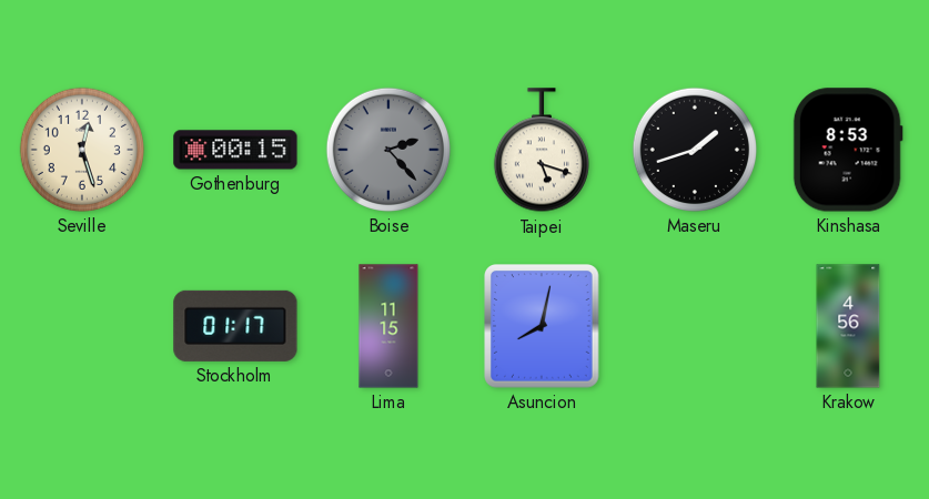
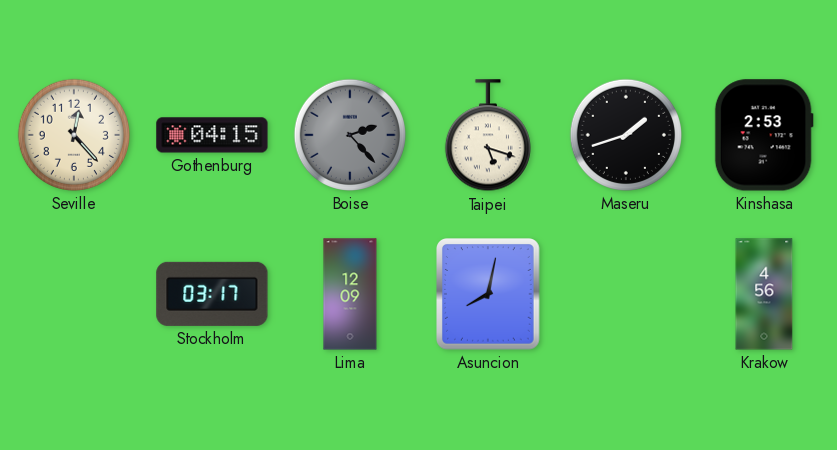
Seville: 12:27 -> 12:23 (74, 135)
Gothenburg: 00:15 -> 04:15 (212, 135)
Kinshasa: 8:53 -> 2:53 (764, 135)
Stockholm: 01:17 -> 03:17 (212, 294)
Lima: 11:15 -> 12:09 (350, 294)
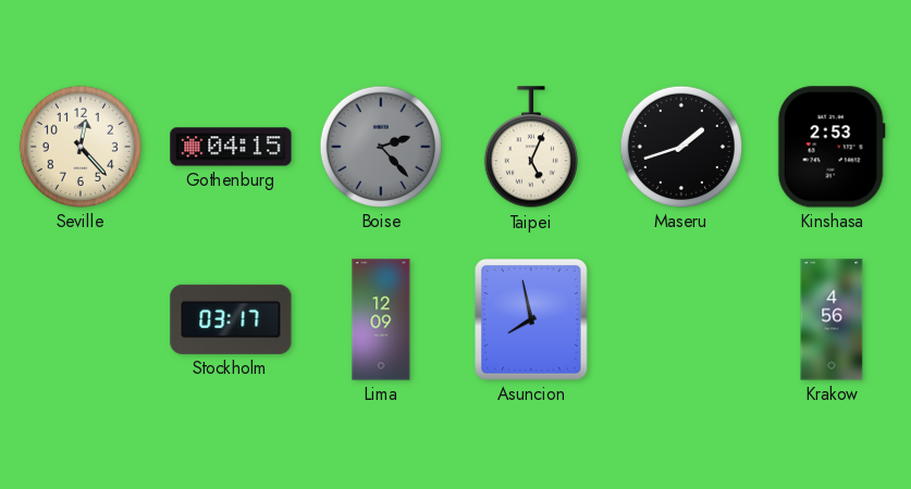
Taipei: 5:18 -> 5:04 (531, 148)
Asuncion: 8:02 -> 7:58 (532, 321)
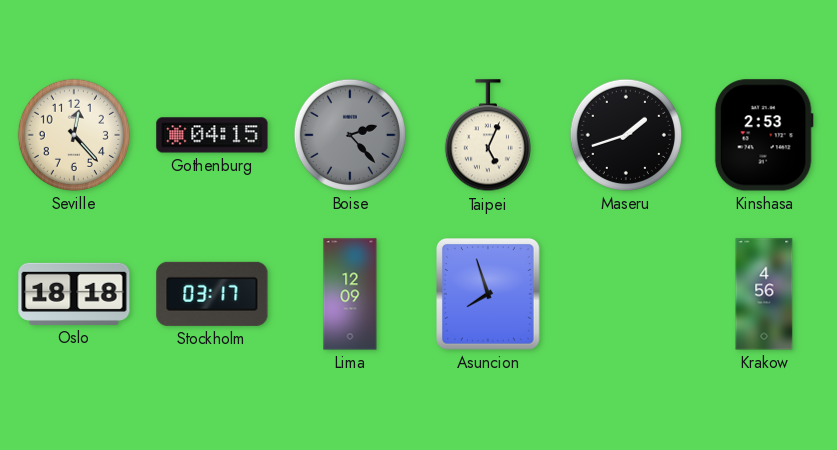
Oslo: none -> 18:18 (74, 294)
Asuncion: 7:58 -> 7:57 (489, 295)
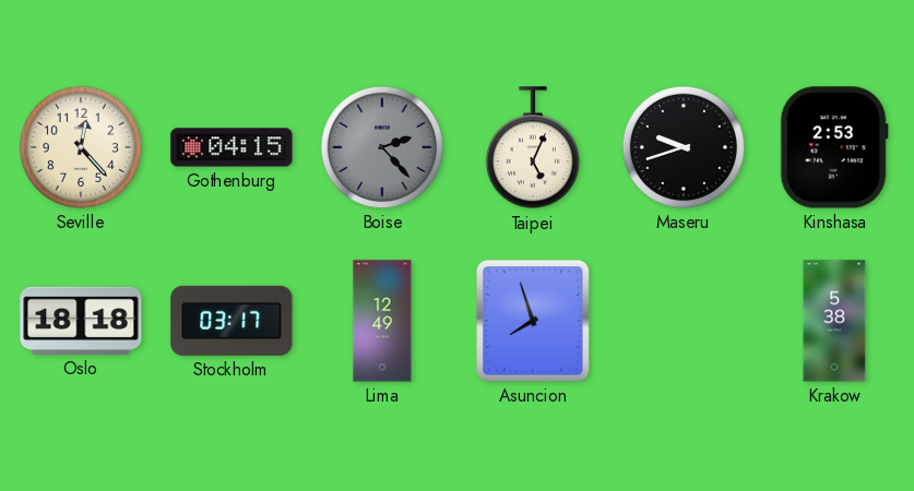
Maseru: 1:42 -> 9:42 (684, 147)
Lima: 12:09 -> 12:49 (382, 321)
Krakow: 4:56 -> 5:38 (834, 321)
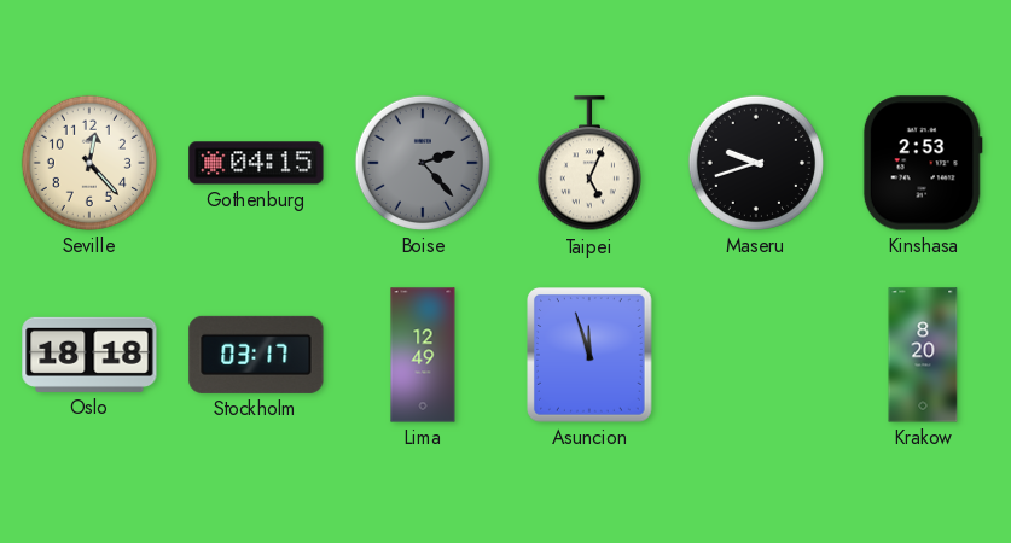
Asuncion: 7:57 -> 11:57 (591, 356)
Krakow: 5:38 -> 8:20 (923, 355)
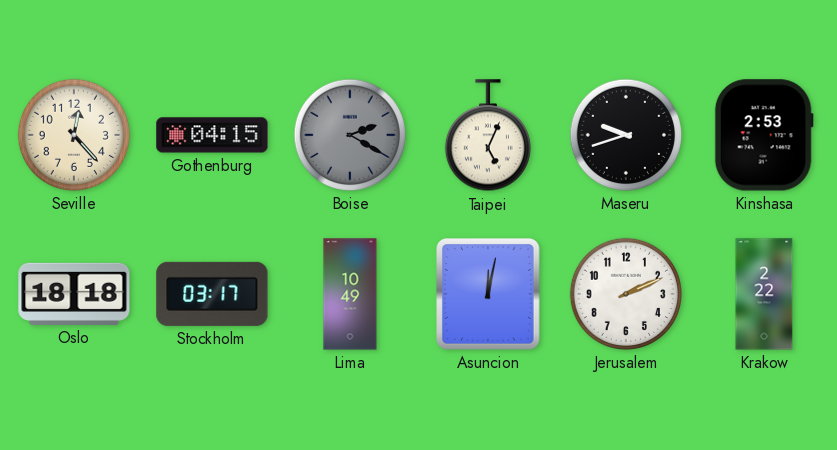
Boise: 2:23 -> 2:20 (350, 135)
Lima: 12:49 -> 10:49 (350, 294)
Asuncion: 11:57 -> 12:02 (489, 295)
Jerusalem: none -> 2:11 (626, 294)
Krakow: 8:20 -> 2:22 (764, 294)
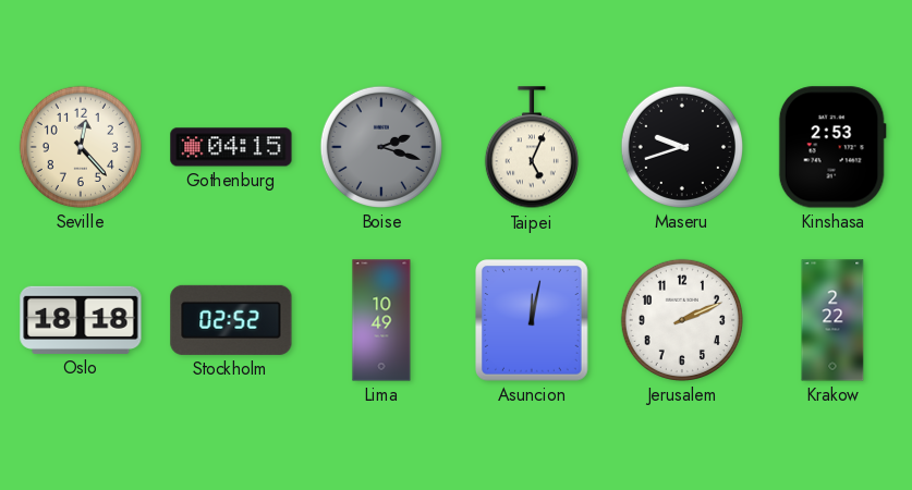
Boise: 2:20 -> 2:18 (381, 147)
Stockholm: 03:17 -> 02:52 (231, 320)
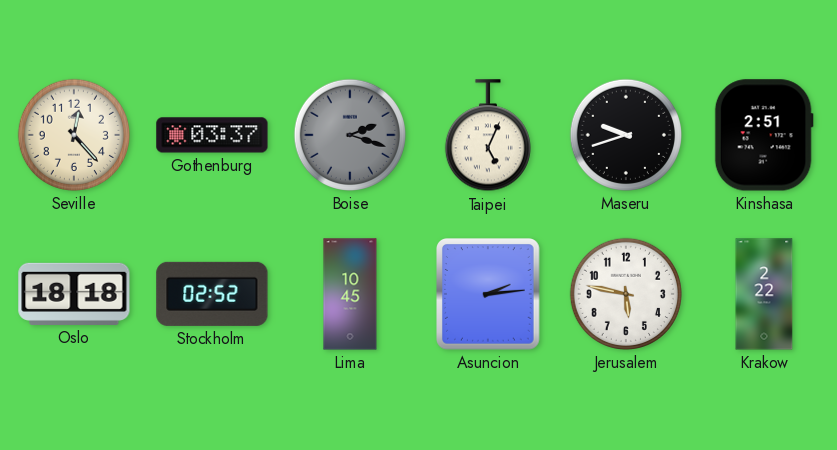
Gothenburg: 04:15 -> 03:37 (212, 135)
Kinshasa: 2:53 -> 2:51 (764, 135)
Lima: 10:49 -> 10:45 (350, 294)
Asuncion: 12:02 -> 2:14 (489, 295)
Jerusalem: 2:11 -> 5:47 (626, 294)
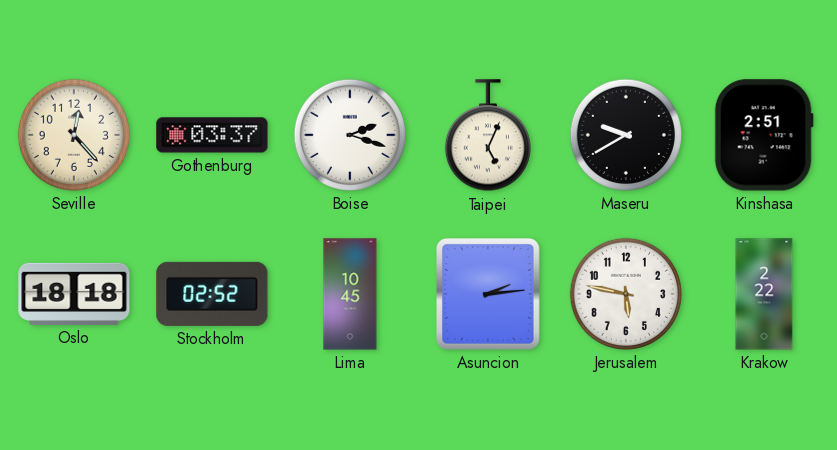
Boise dial: grey -> white (350, 135)
Maseru: 9:42 -> 9:40 (626, 135)
